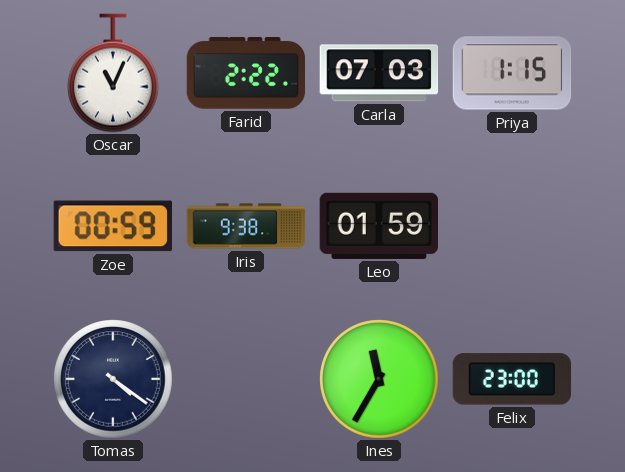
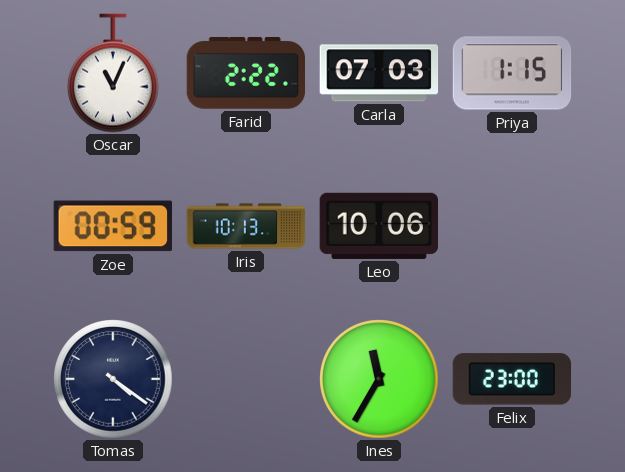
Iris: 9:38 -> 10:13 (246, 226)
Leo: 01:59 -> 10:06 (378, 226)
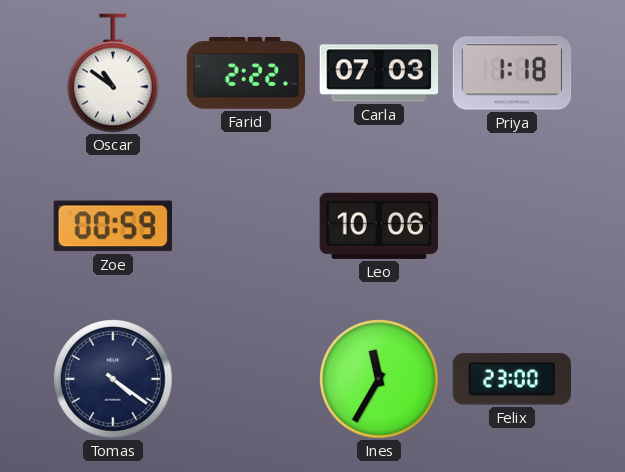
Oscar: 11:04 -> 10:51 (114, 73)
Priya: 1:15 -> 1:18 (512, 73)
Iris: 10:13 -> none (246, 226)
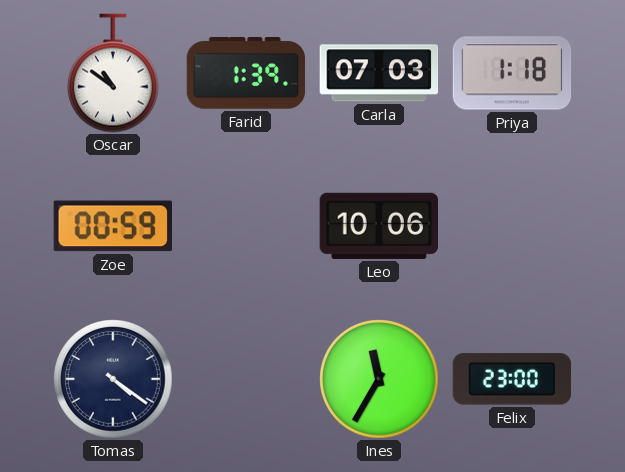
Farid: 2:22 -> 1:39 (246, 73)
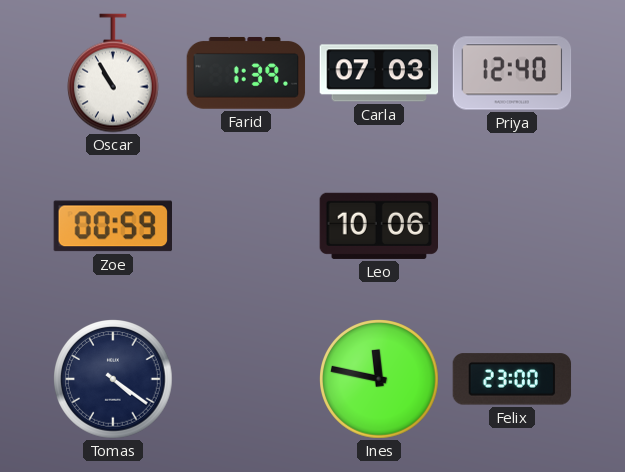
Oscar: 10:51 -> 10:55 (114, 73)
Priya: 1:18 -> 12:40 (512, 73)
Ines: 11:35 -> 11:47 (379, 379)
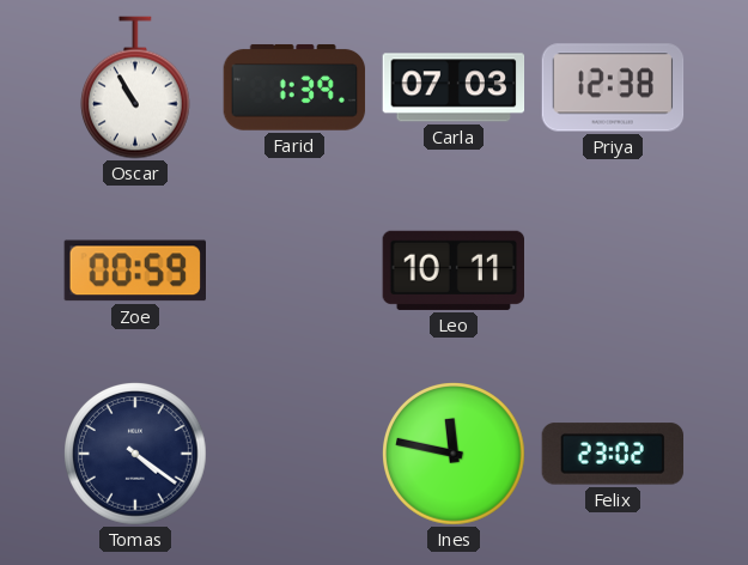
Priya: 12:40 -> 12:38 (613, 87)
Leo: 10:06 -> 10:11 (452, 271)
Felix: 23:00 -> 23:02 (613, 454)
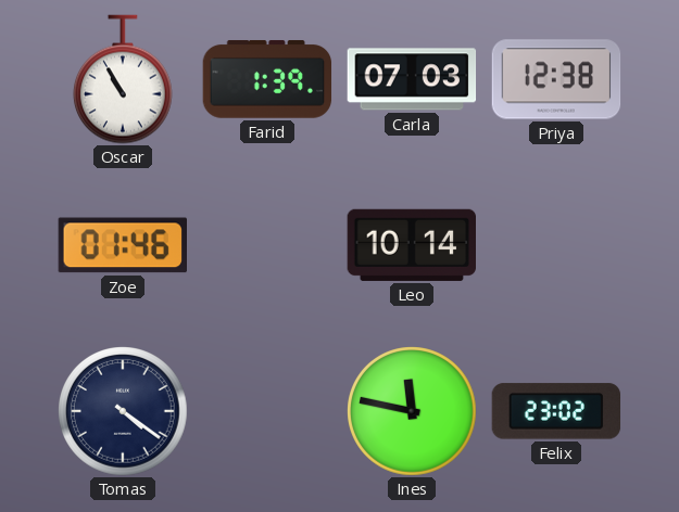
Zoe: 00:59 -> 01:46 (122, 245)
Leo: 10:11 -> 10:14 (411, 245)
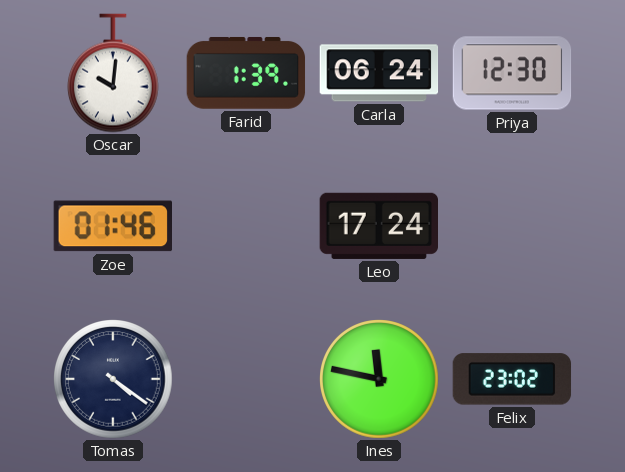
Oscar: 10:55 -> 10:01 (114, 73)
Carla: 07:03 -> 06:24 (379, 73)
Priya: 12:38 -> 12:30 (512, 73)
Leo: 10:14 -> 17:24 (378, 226)
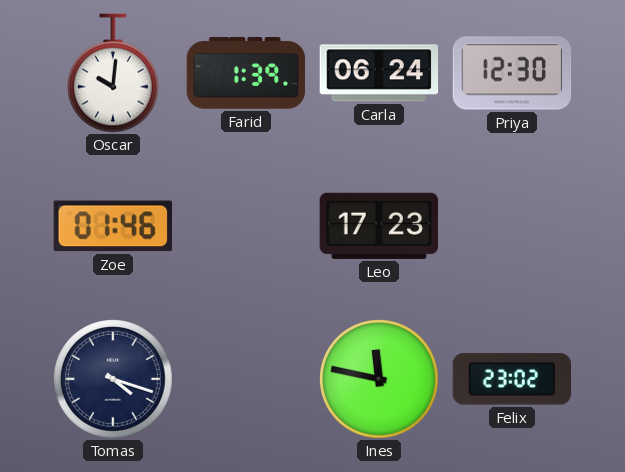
Leo: 17:24 -> 17:23 (378, 226)
Tomas: 4:21 -> 4:18 (113, 379)
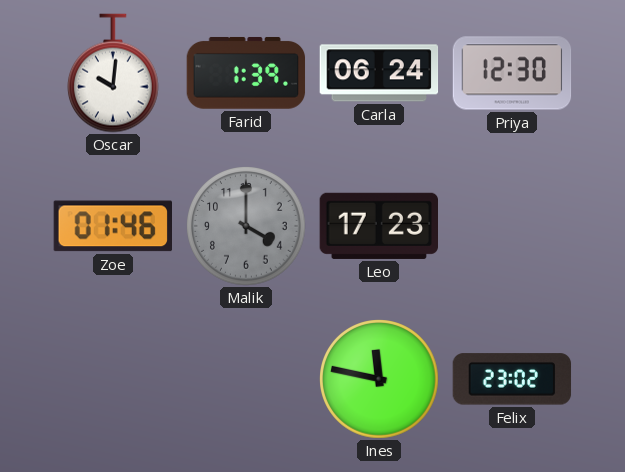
Malik: none -> 4:00 (246, 226)
Tomas: 4:18 -> none (113, 379)
